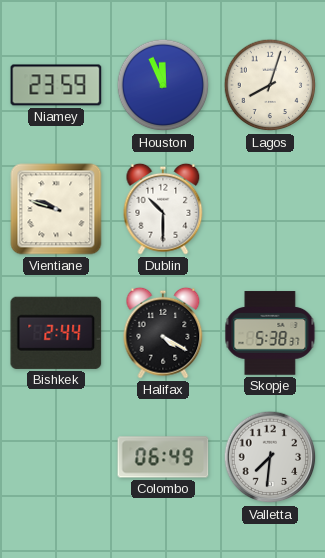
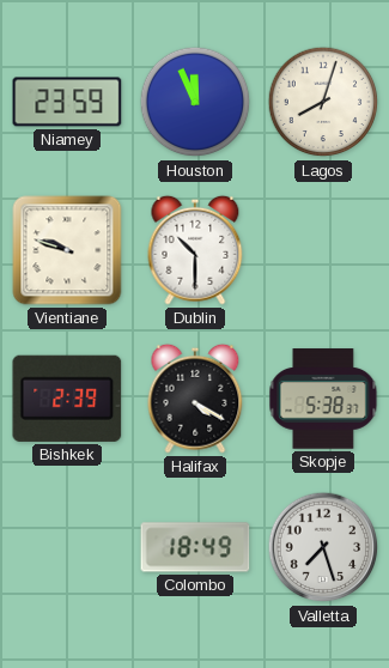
Bishkek: 2:44 -> 2:39 (67, 399)
Colombo: 06:49 -> 18:49 (195, 547)
Valletta: 7:31 -> 7:27 (323, 547)
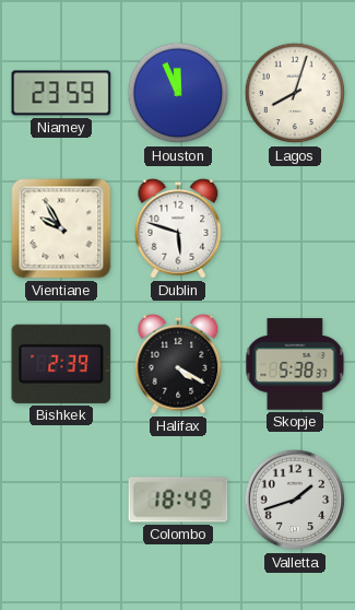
Vientiane: 9:48 -> 9:55 (61, 228)
Dublin: 10:30 -> 5:48 (178, 228)
Valletta: 7:27 -> 1:42 (295, 500)
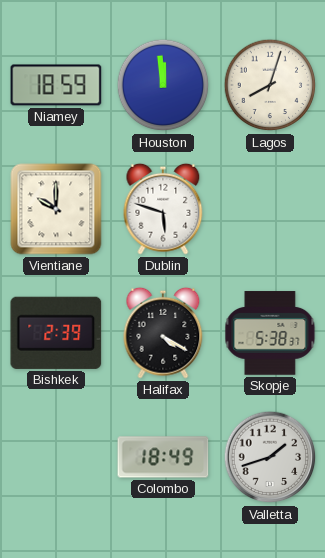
Niamey: 23:59 -> 18:59 (56, 85)
Houston: 11:56 -> 11:59 (163, 85)
Vientiane: 9:55 -> 10:00 (56, 209)
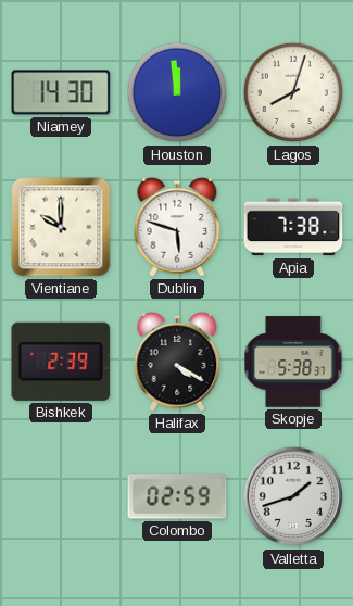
Niamey: 18:59 -> 14:30 (61, 92)
Apia: none -> 7:38 (293, 227)
Colombo: 18:49 -> 02:59 (177, 496)
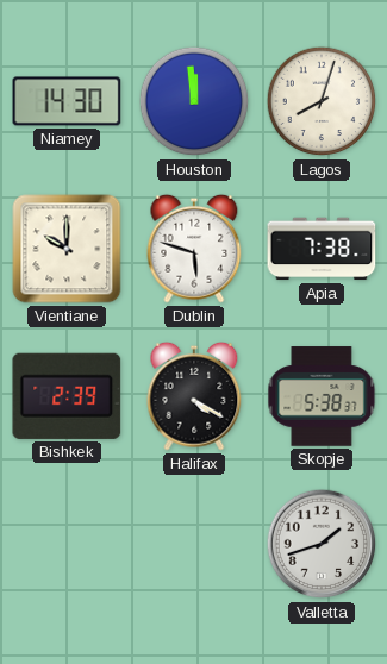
Colombo: 02:59 -> none (177, 496)
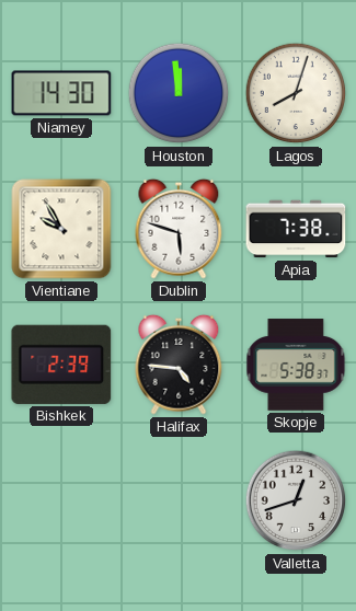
Vientiane: 10:00 -> 9:55 (61, 229)
Halifax: 4:20 -> 4:46 (179, 365)
Valletta: 1:42 -> 12:42 (296, 500)
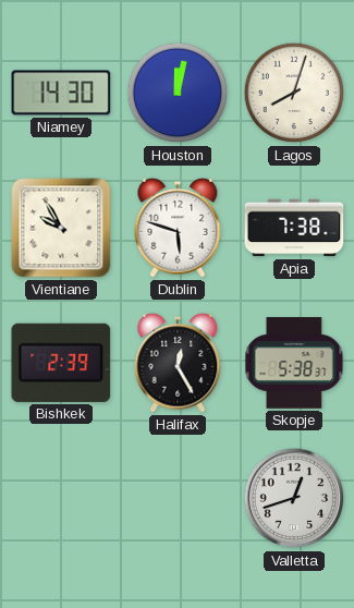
Houston: 11:59 -> 12:02 (178, 93)
Halifax: 4:46 -> 12:25 (178, 363)
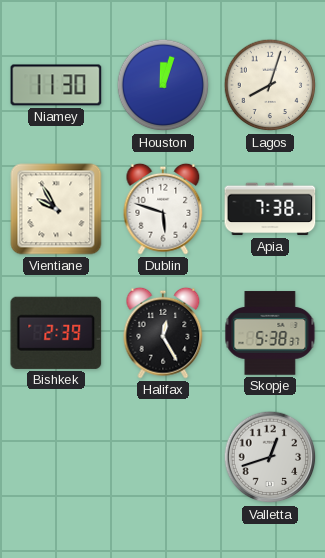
Niamey: 14:30 -> 11:30 (56, 85)
Houston: 12:02 -> 12:03 (163, 85)
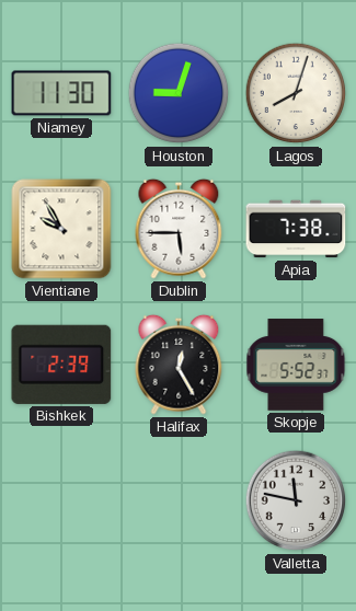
Houston: 12:03 -> 9:03 (179, 93)
Dublin: 5:48 -> 5:45 (179, 229)
Skopje: 5:38 -> 5:52 (296, 365)
Valletta: 12:42 -> 11:47 (296, 500)
